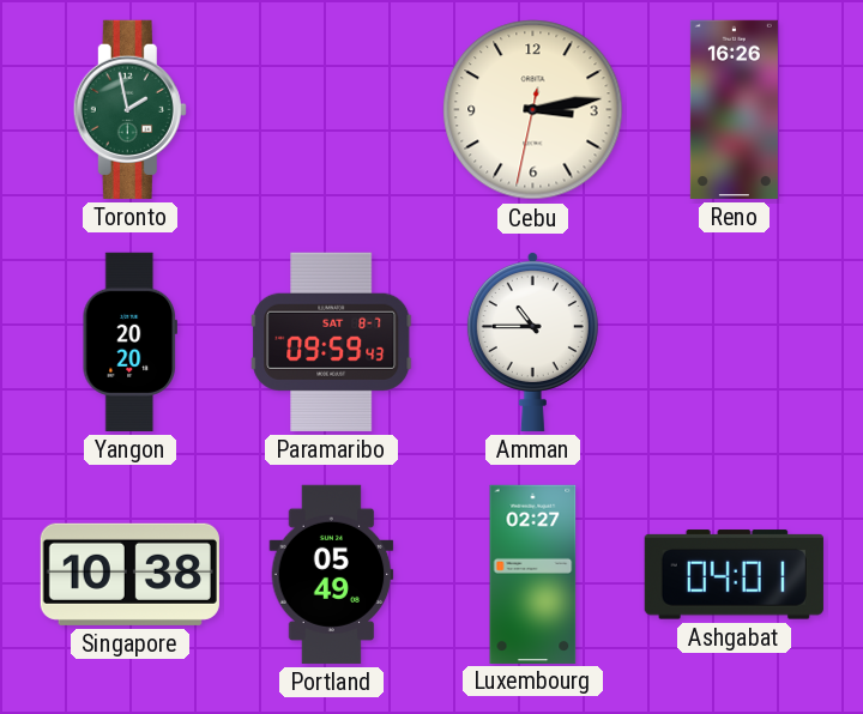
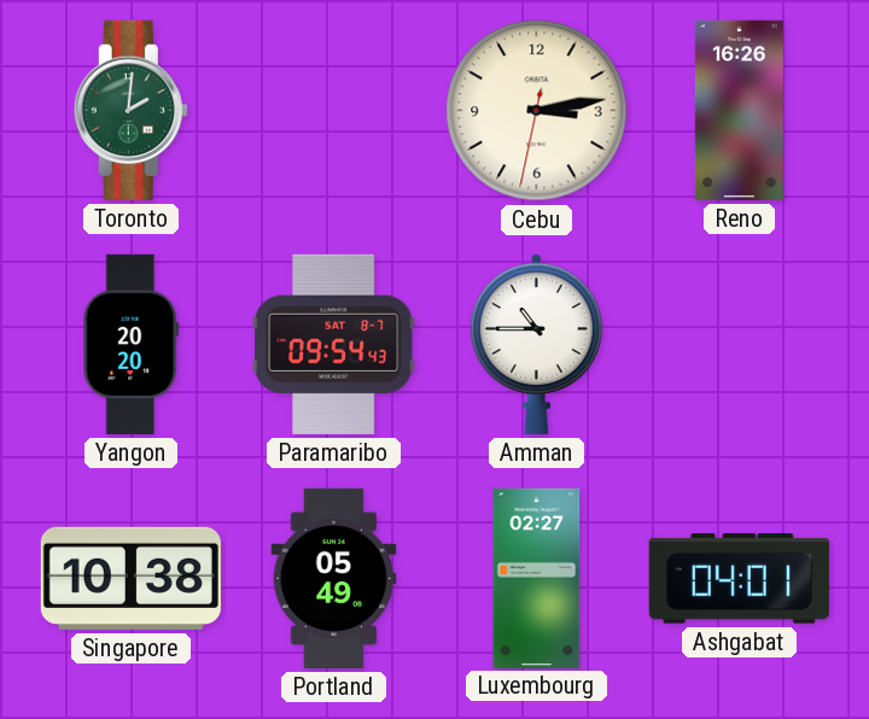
Toronto: 1:58 -> 2:01 (130, 110)
Paramaribo: 09:59 -> 09:54 (334, 344)
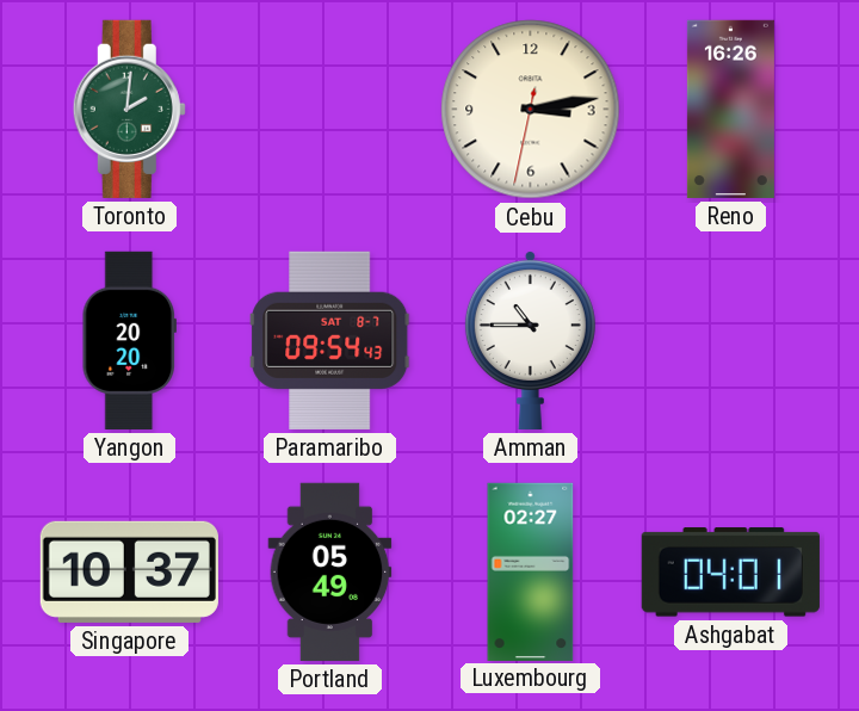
Singapore: 10:38 -> 10:37 (129, 571)
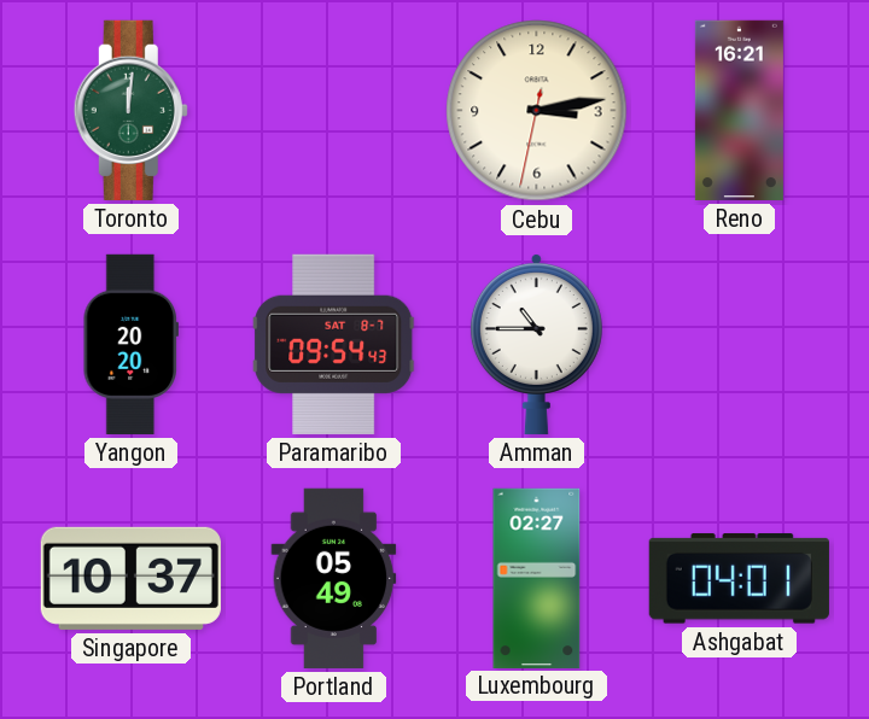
Toronto: 2:01 -> 12:01 (130, 110)
Reno: 16:26 -> 16:21 (739, 110)
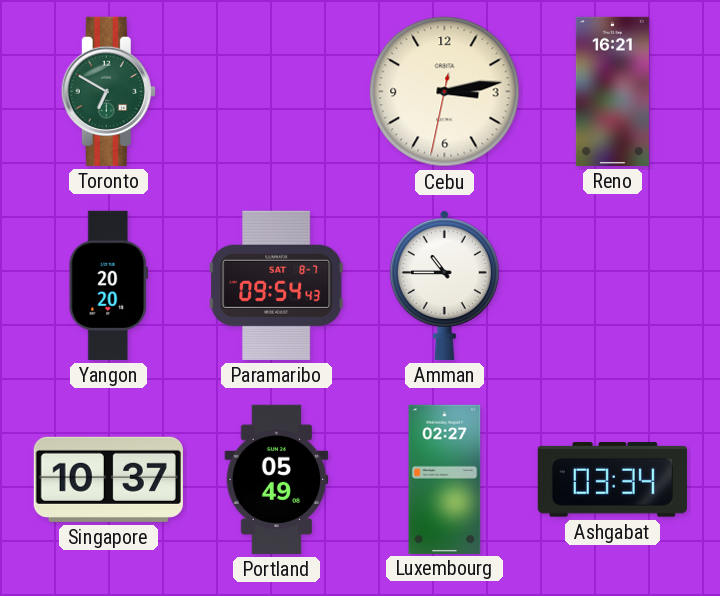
Toronto: 12:01 -> 6:50 (108, 91)
Ashgabat: 04:01 -> 03:34 (612, 480)
